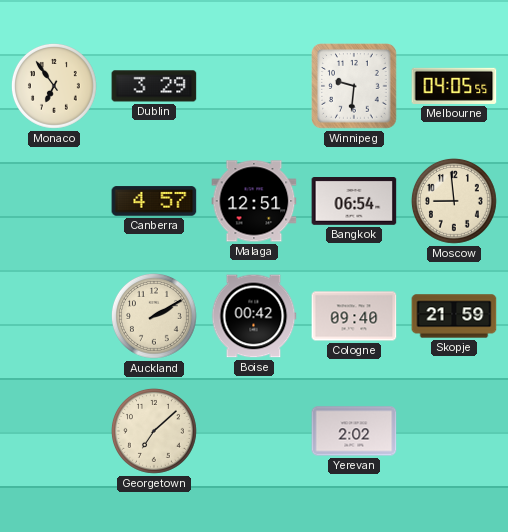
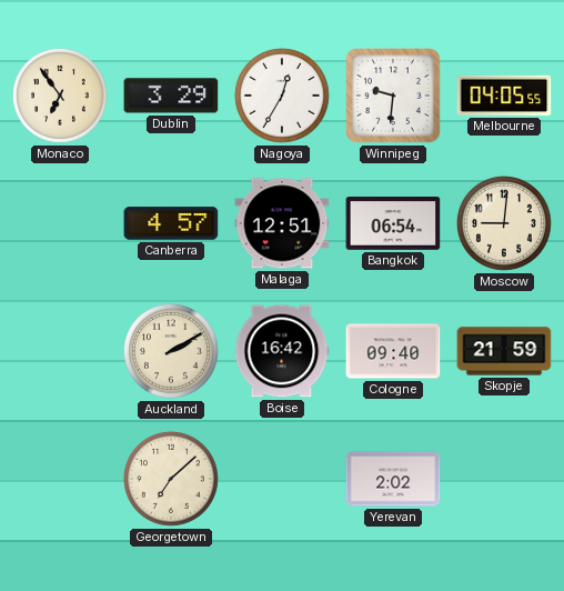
Nagoya: none -> 12:35 (282, 96)
Moscow: 8:59 -> 9:01 (504, 223)
Boise: 00:42 -> 16:42 (282, 351)
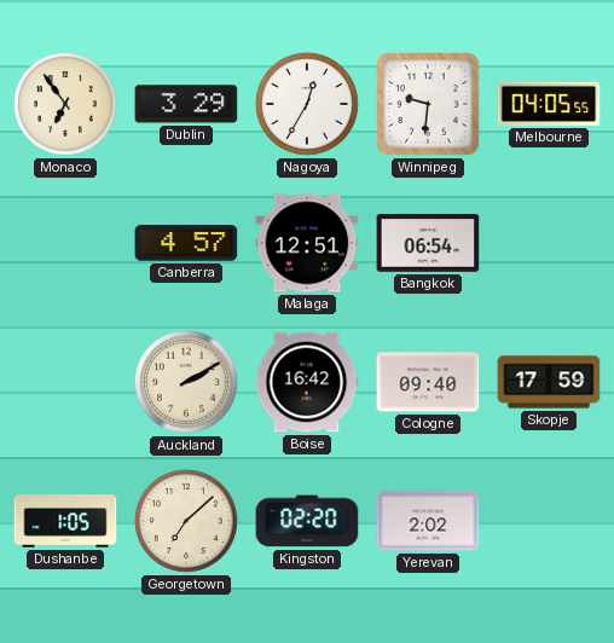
Moscow: 9:01 -> none (504, 223)
Skopje: 21:59 -> 17:59 (549, 382)
Dushanbe: none -> 1:05 (65, 521)
Kingston: none -> 02:20 (307, 521)
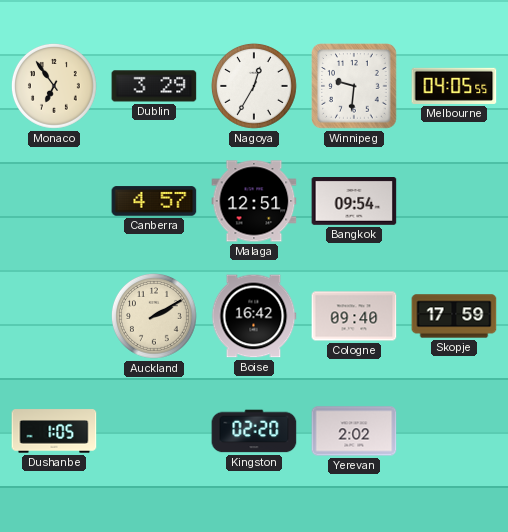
Bangkok: 06:54 -> 09:54 (354, 201)
Georgetown: 7:08 -> none (186, 521)
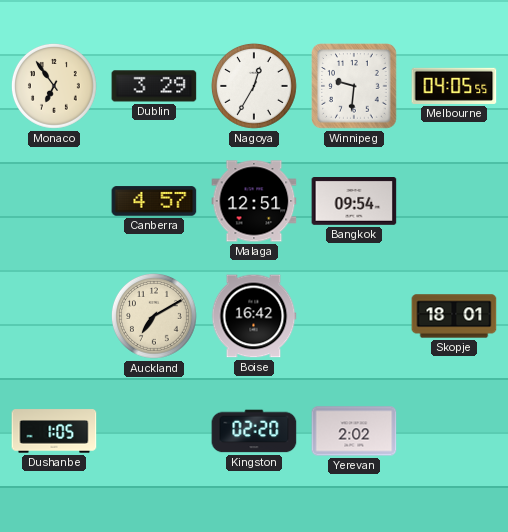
Auckland: 2:10 -> 7:10 (154, 316)
Cologne: 09:40 -> none (354, 316)
Skopje: 17:59 -> 18:01 (454, 316)
